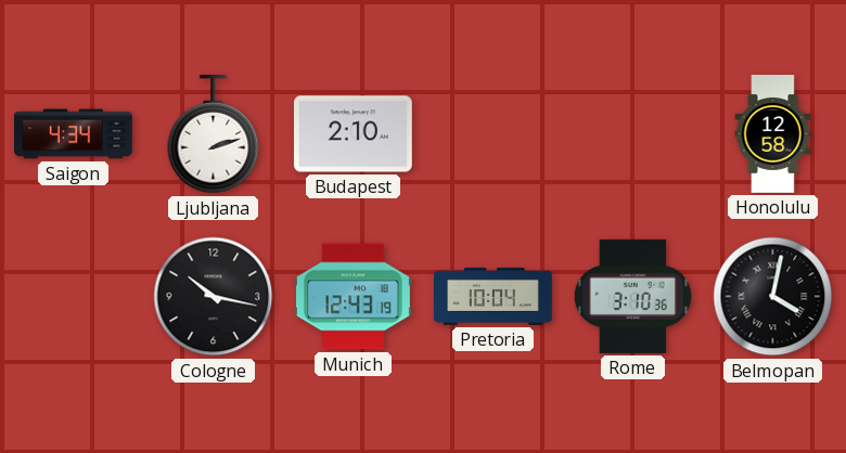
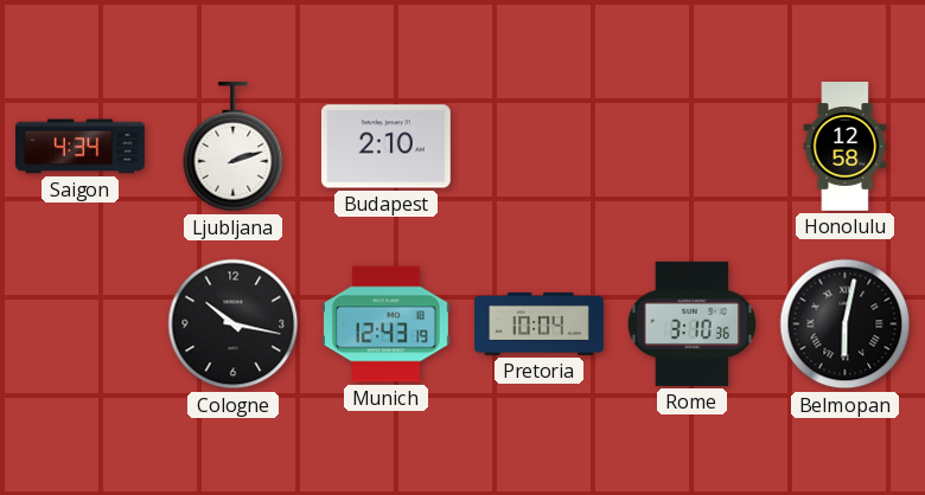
Belmopan: 4:02 -> 6:02 (846, 324)
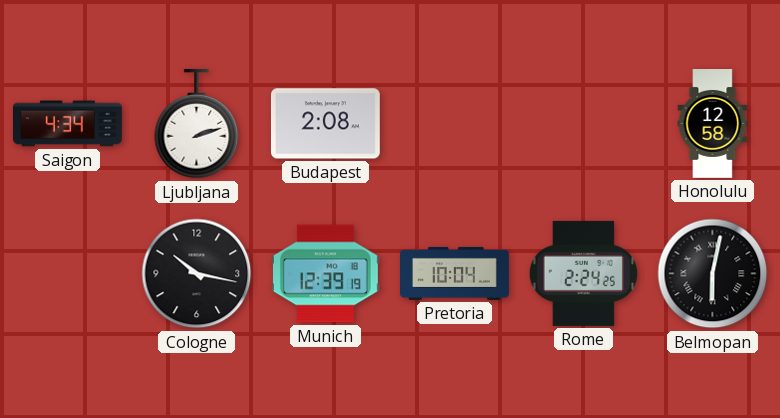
Budapest: 2:10 -> 2:08 (325, 124)
Munich: 12:43 -> 12:39 (325, 274)
Rome: 3:10 -> 2:24 (583, 273)
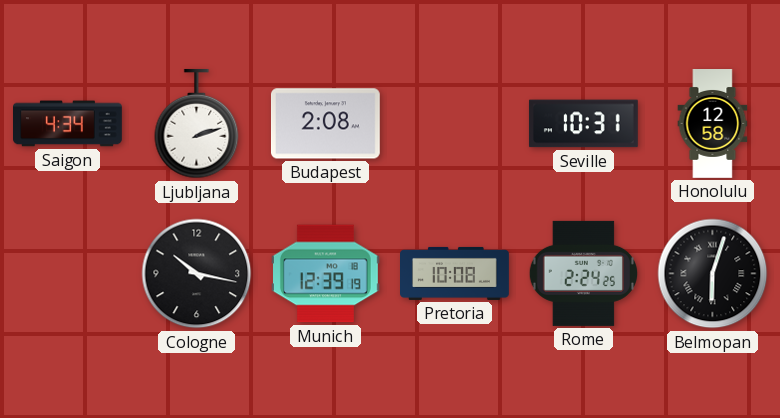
Seville: none -> 10:31 (583, 124)
Pretoria: 10:04 -> 10:08 (455, 273)
Belmopan: 6:02 -> 6:03 (713, 274)
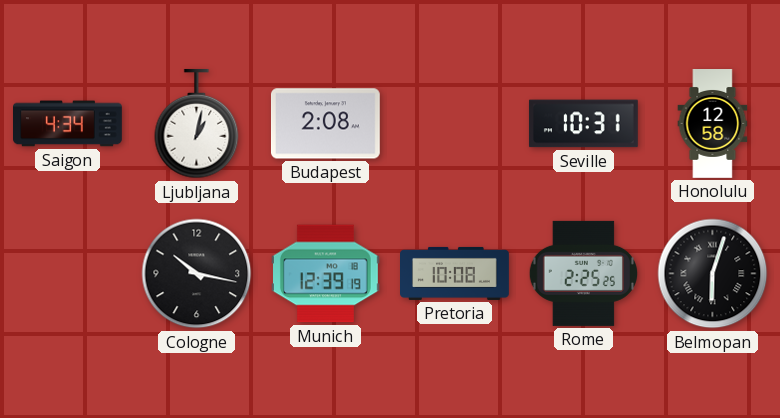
Ljubljana: 2:12 -> 1:02 (197, 124)
Rome: 2:24 -> 2:25 (583, 273)
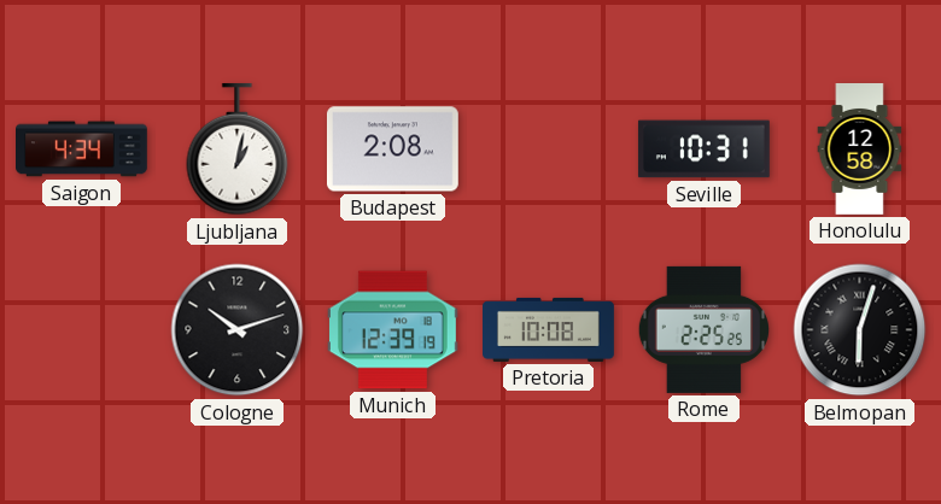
Cologne: 10:17 -> 10:12 (238, 330)
